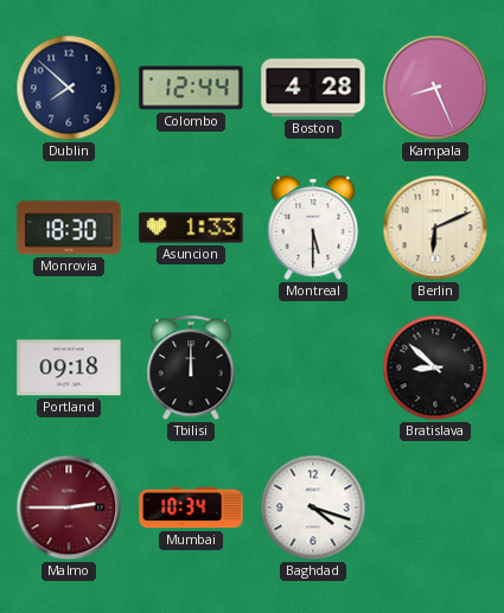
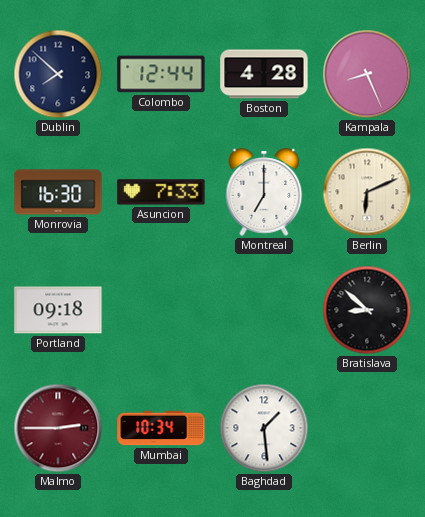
Monrovia: 18:30 -> 16:30 (58, 192)
Asuncion: 1:33 -> 7:33 (161, 192)
Montreal: 5:30 -> 7:00 (264, 192)
Tbilisi: 12:00 -> none (191, 369)
Baghdad: 4:18 -> 1:29 (264, 428)
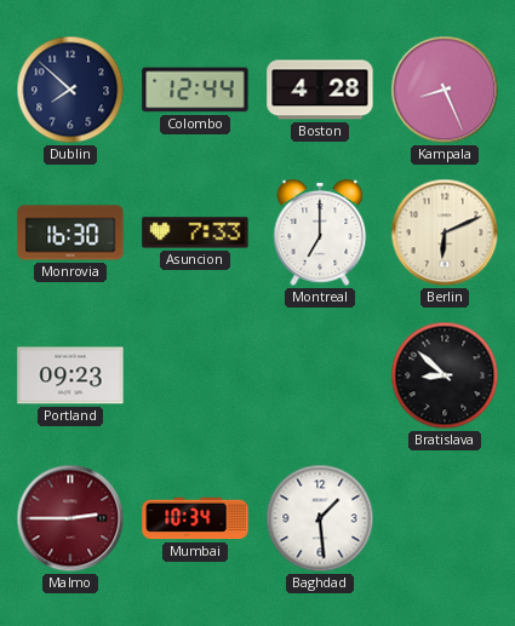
Portland: 09:18 -> 09:23 (70, 375)
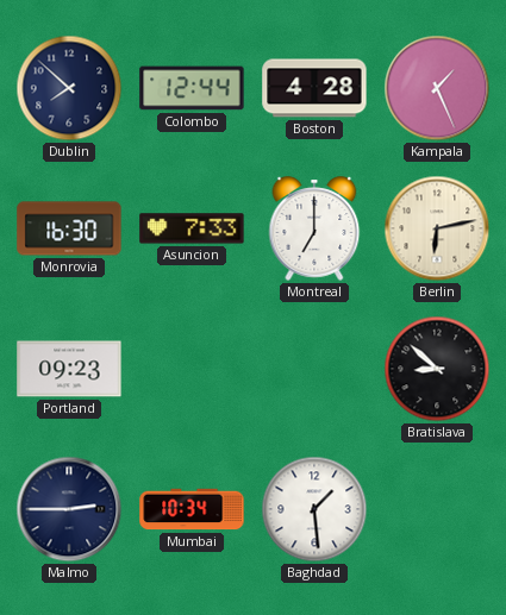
Kampala: 8:26 -> 1:26 (437, 88)
Berlin: 6:11 -> 6:13 (437, 228)
Malmo dial: burgundy -> navy (69, 509)
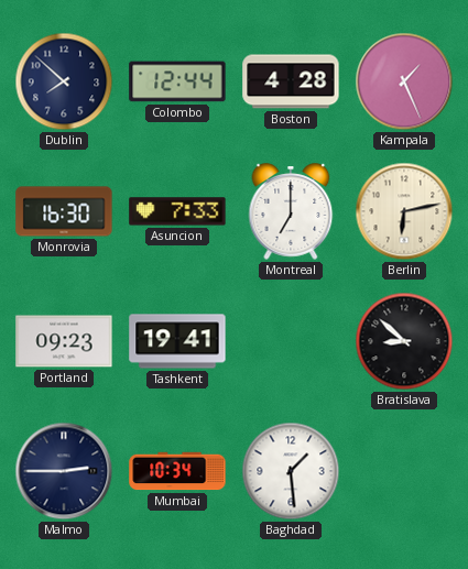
Tashkent: none -> 19:41 (177, 341)
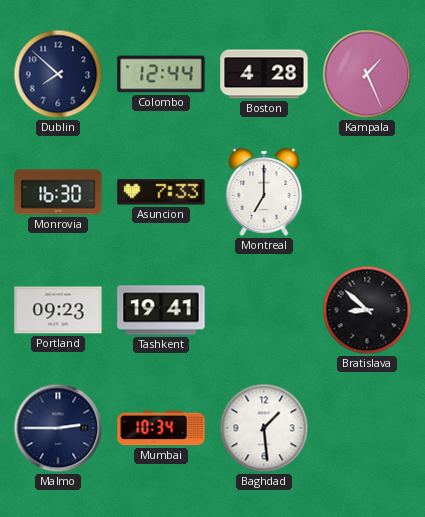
Berlin: 6:13 -> none (404, 211)
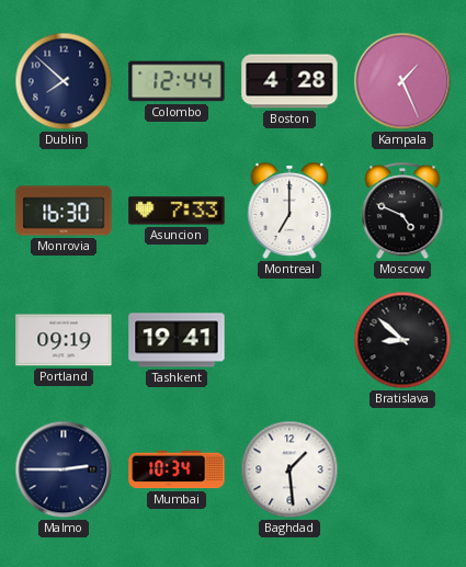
Moscow: none -> 4:49 (402, 212)
Portland: 09:23 -> 09:19 (64, 340)
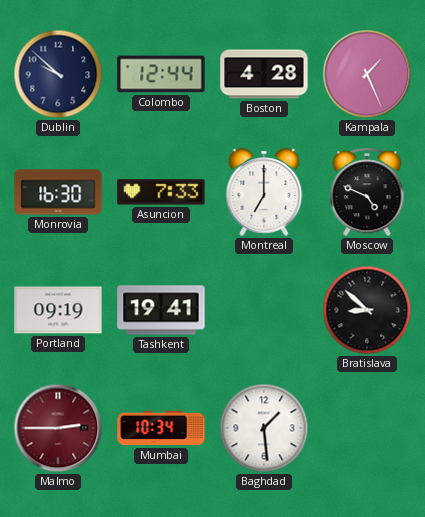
Dublin: 7:52 -> 9:52 (58, 74)
Malmo dial: navy -> burgundy (58, 428)
